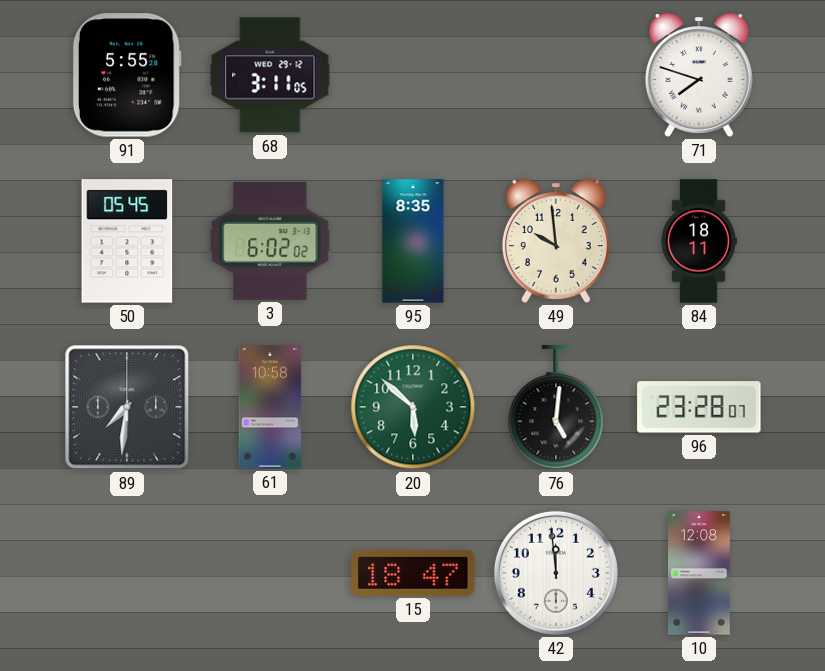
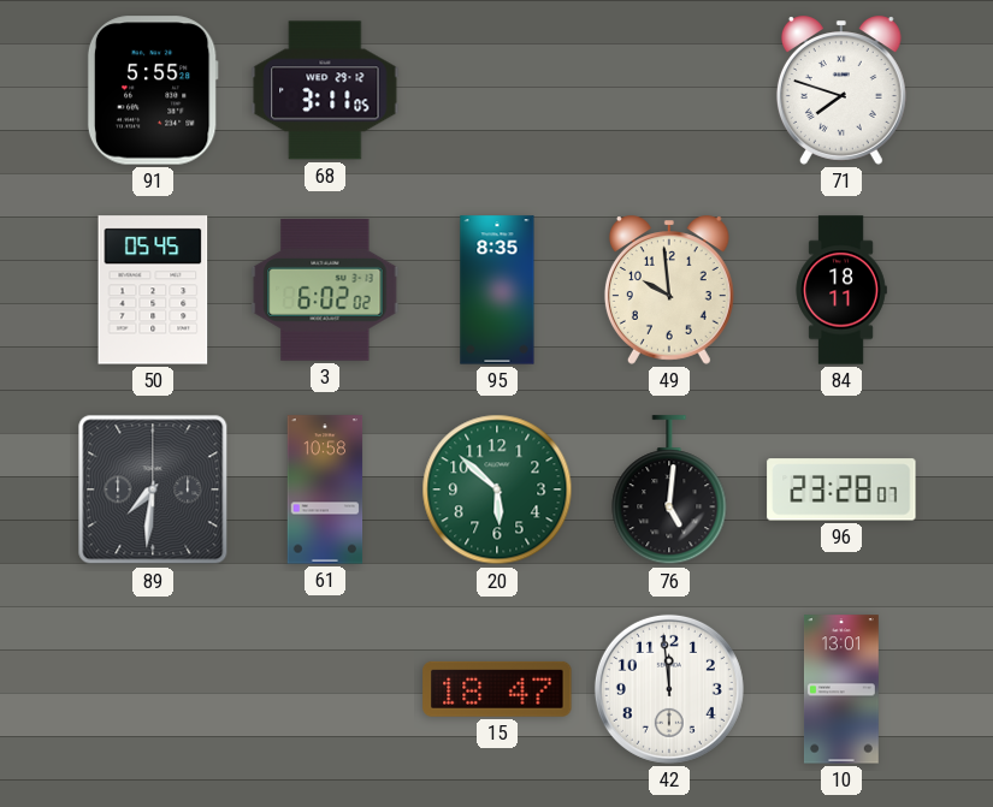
10: 12:08 -> 13:01 (841, 689)
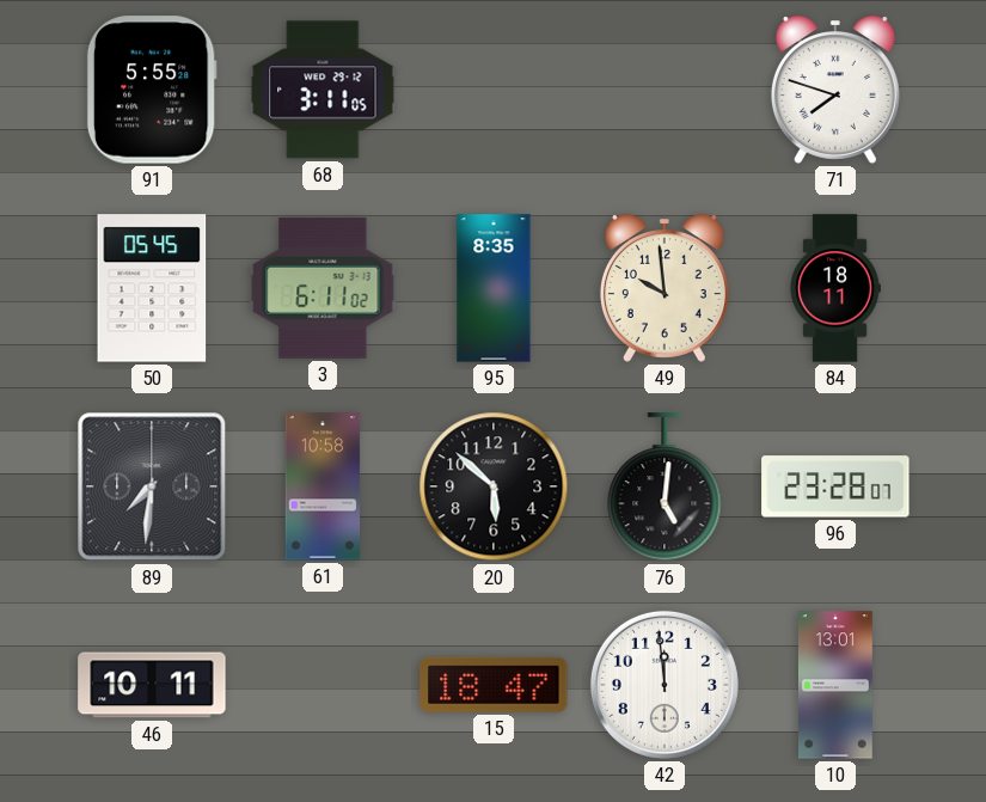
3: 6:02 -> 6:11 (323, 288)
20 dial: green -> black (494, 486)
46: none -> 10:11 (152, 685)
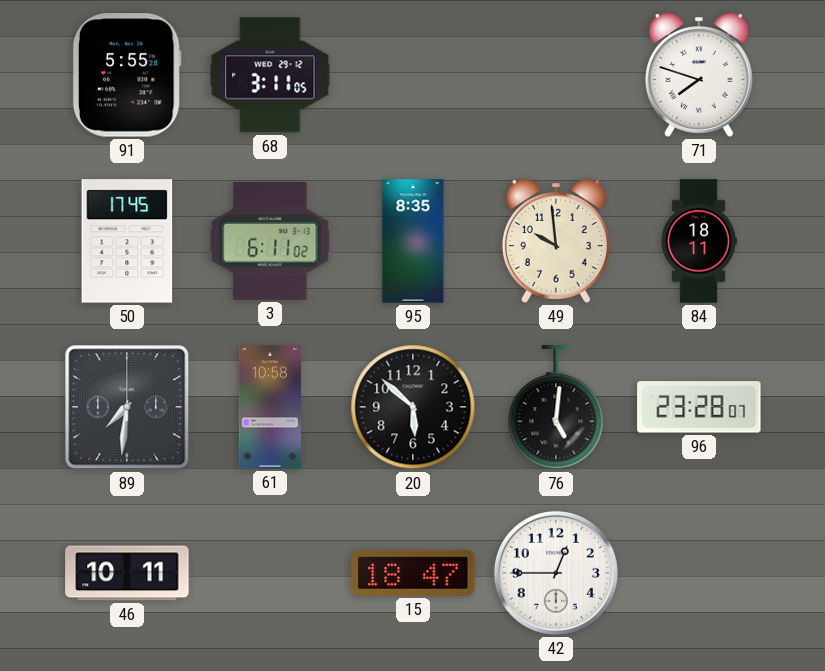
50: 05:45 -> 17:45 (127, 241)
42: 11:59 -> 12:45 (556, 573)
10: 13:01 -> none (835, 685)
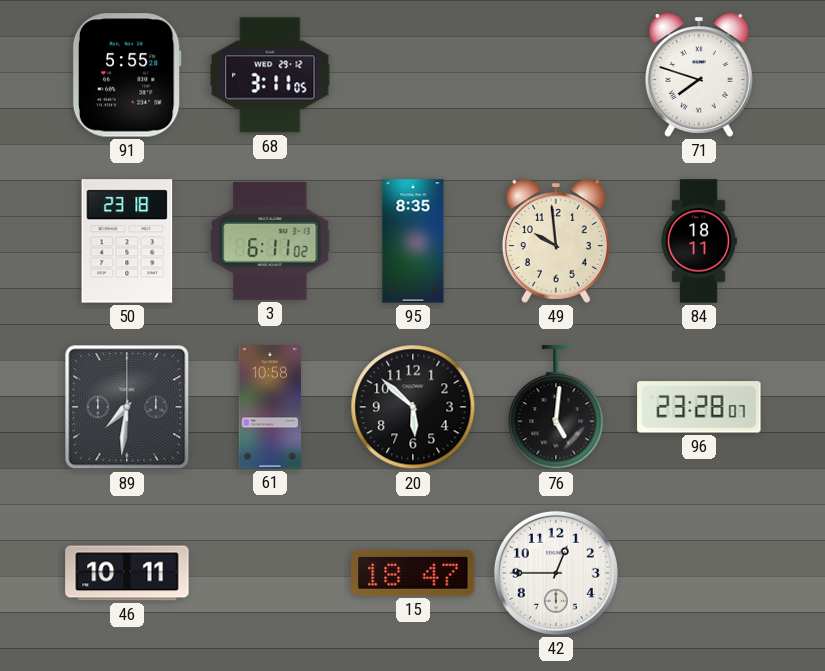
50: 17:45 -> 23:18 (127, 241)
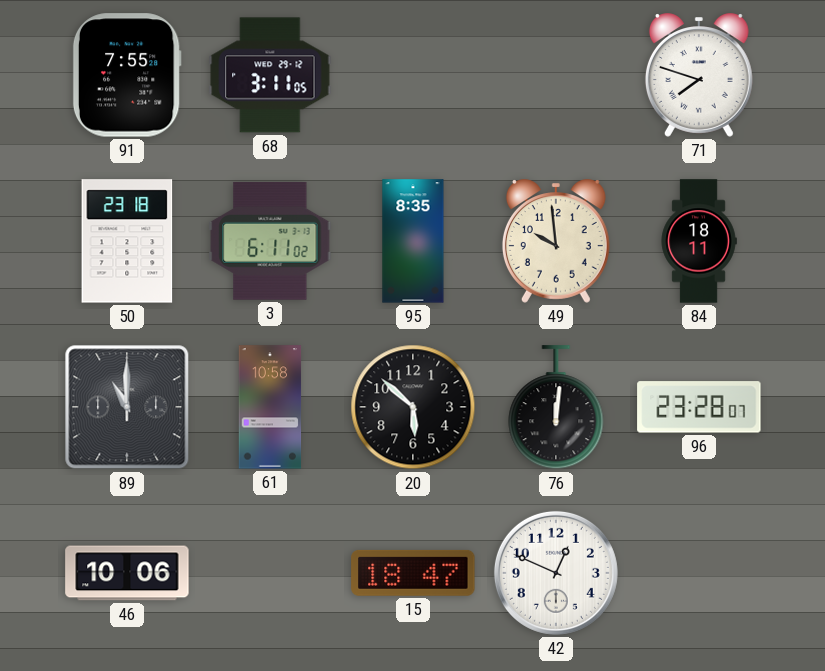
91: 5:55 -> 7:55 (127, 75)
89: 7:31 -> 11:00 (127, 407)
76: 5:01 -> 12:01 (556, 408)
46: 10:11 -> 10:06 (127, 573)
42: 12:45 -> 12:49 (556, 573)
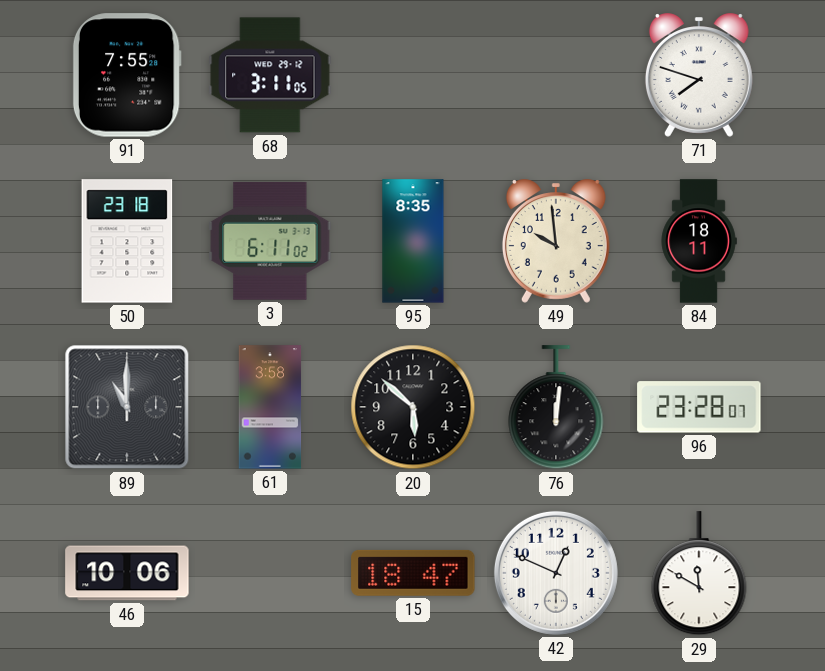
61: 10:58 -> 3:58 (270, 407)
29: none -> 11:50 (699, 574)
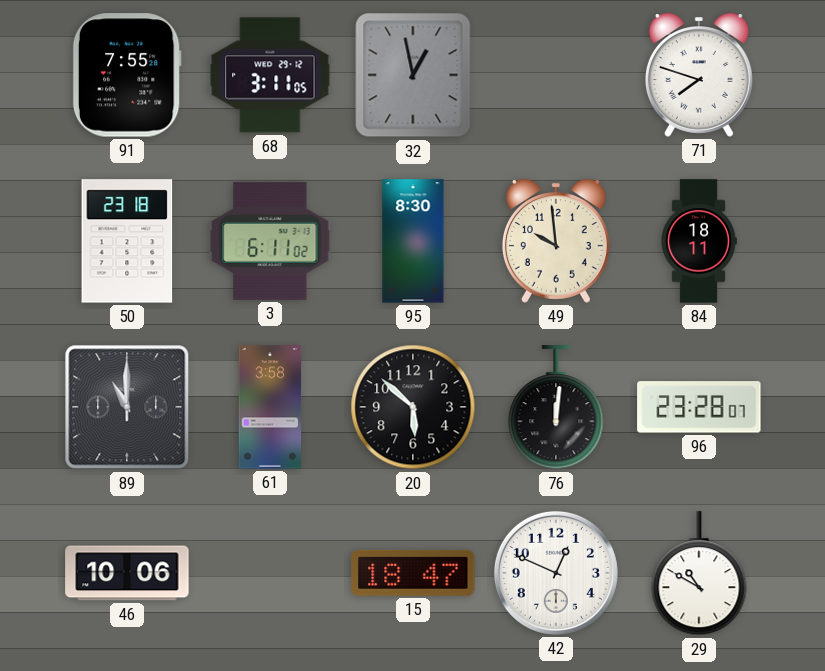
32: none -> 12:58 (413, 75)
95: 8:35 -> 8:30 (413, 241)
29: 11:50 -> 10:50 (699, 574)
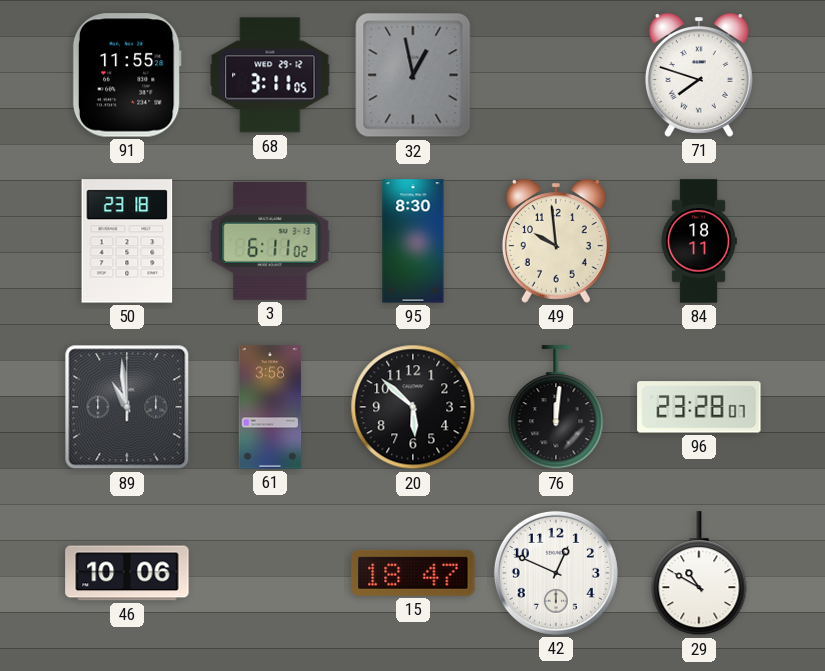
91: 7:55 -> 11:55 (127, 75)
89: 11:00 -> 10:59 (127, 407)
